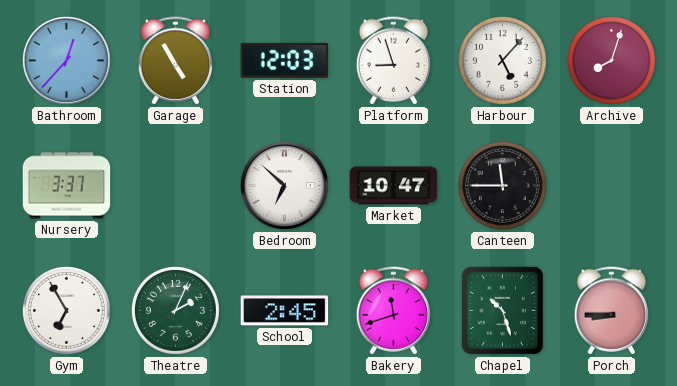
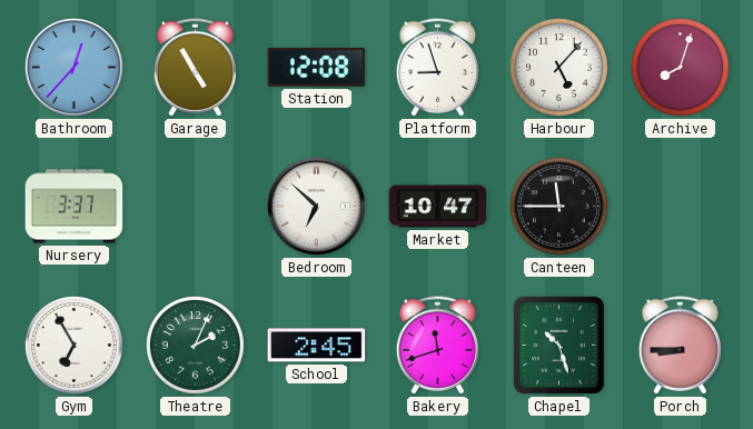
Station: 12:03 -> 12:08 (317, 67)
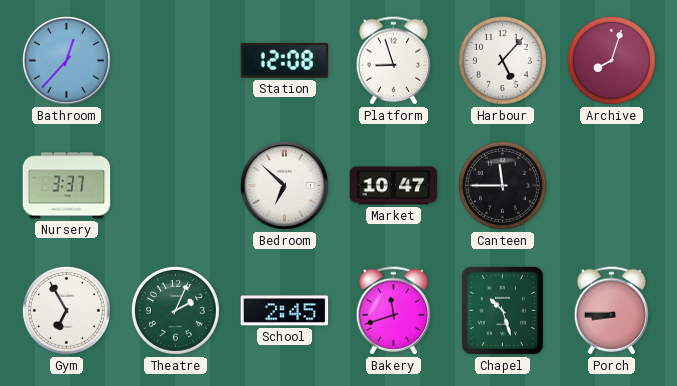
Garage: 4:55 -> none (195, 68)
